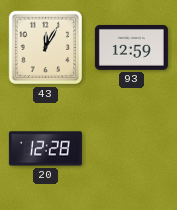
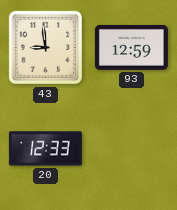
43: 12:05 -> 8:59 (46, 48)
20: 12:28 -> 12:33 (45, 149)
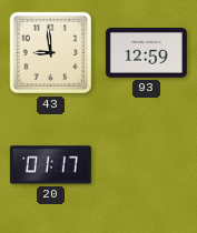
20: 12:33 -> 01:17 (50, 165)
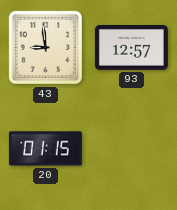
93: 12:59 -> 12:57 (131, 47)
20: 01:17 -> 01:15 (45, 149)
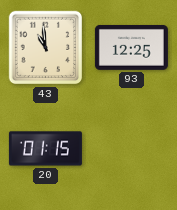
43: 8:59 -> 10:59 (46, 48)
93: 12:57 -> 12:25 (131, 47)
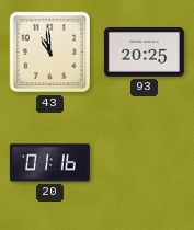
93: 12:25 -> 20:25 (144, 51)
20: 01:15 -> 01:16 (49, 163)
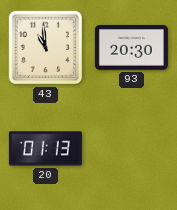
93: 20:25 -> 20:30 (131, 47)
20: 01:16 -> 01:13 (45, 149)
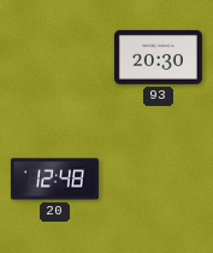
43: 10:59 -> none (46, 48)
20: 01:13 -> 12:48 (54, 180)
